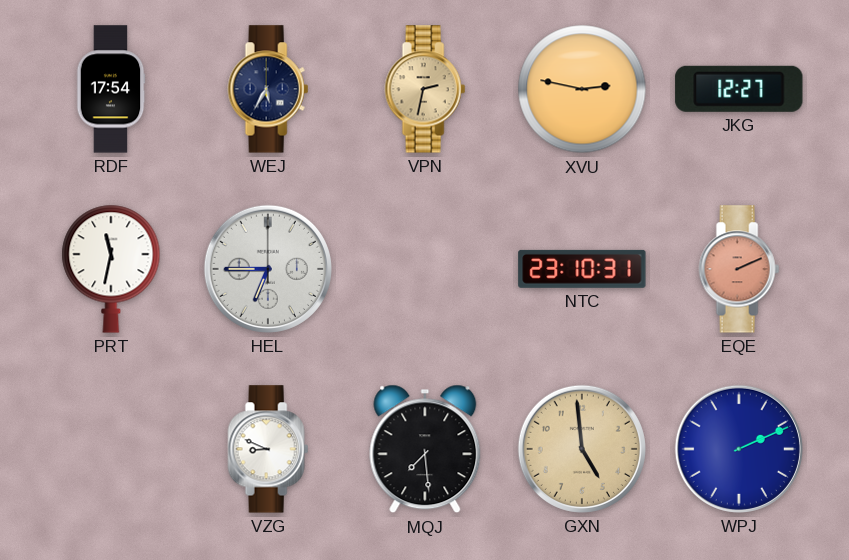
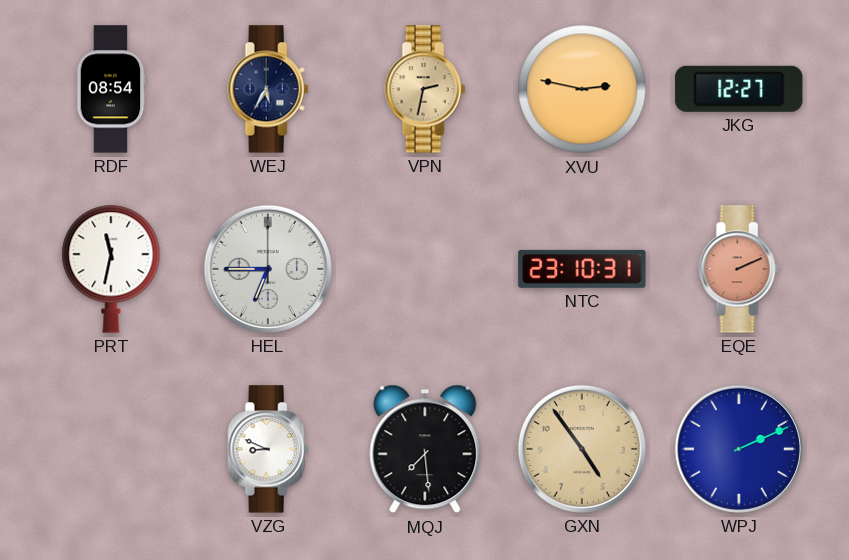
RDF: 17:54 -> 08:54 (111, 89)
GXN: 4:59 -> 4:54 (582, 449)
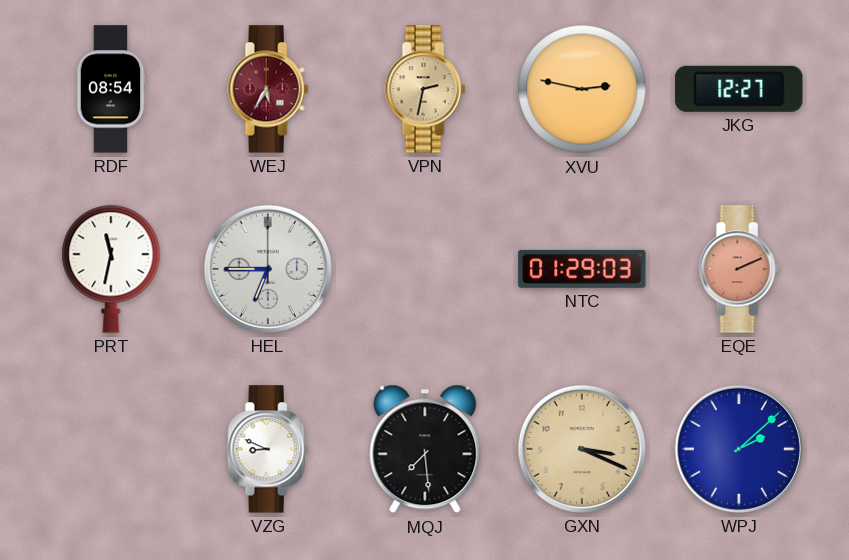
WEJ dial: navy -> burgundy (268, 89)
NTC: 23:10 -> 01:29 (582, 269)
GXN: 4:54 -> 3:19 (582, 449)
WPJ: 2:11 -> 2:08 (739, 449)
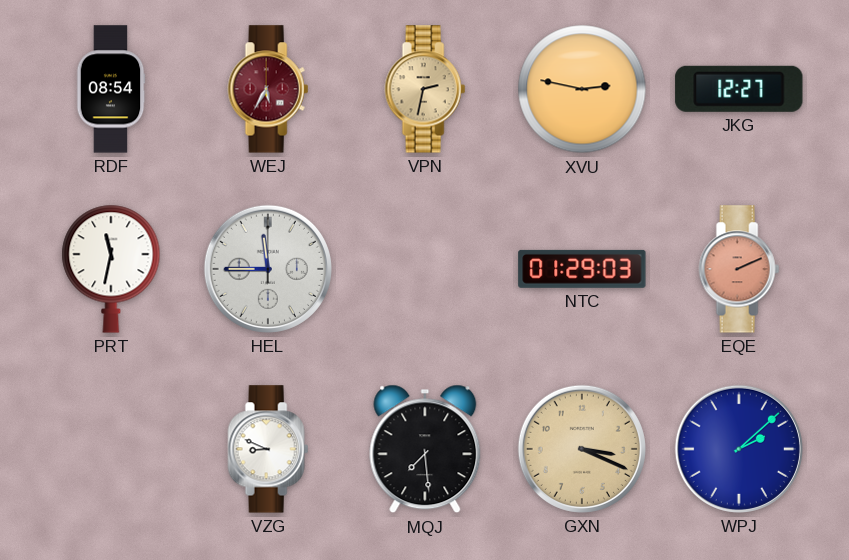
HEL: 6:45 -> 11:45 (268, 269)
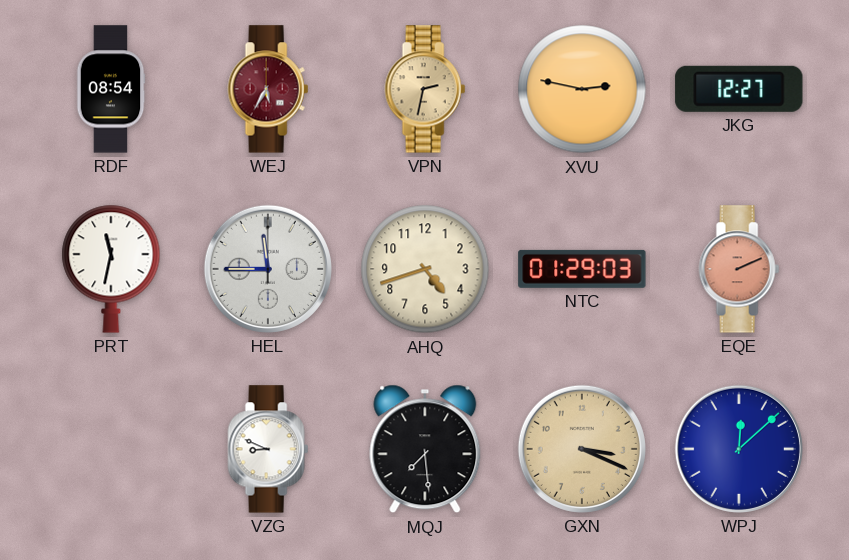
AHQ: none -> 4:42 (425, 269)
WPJ: 2:08 -> 12:08 (739, 449)
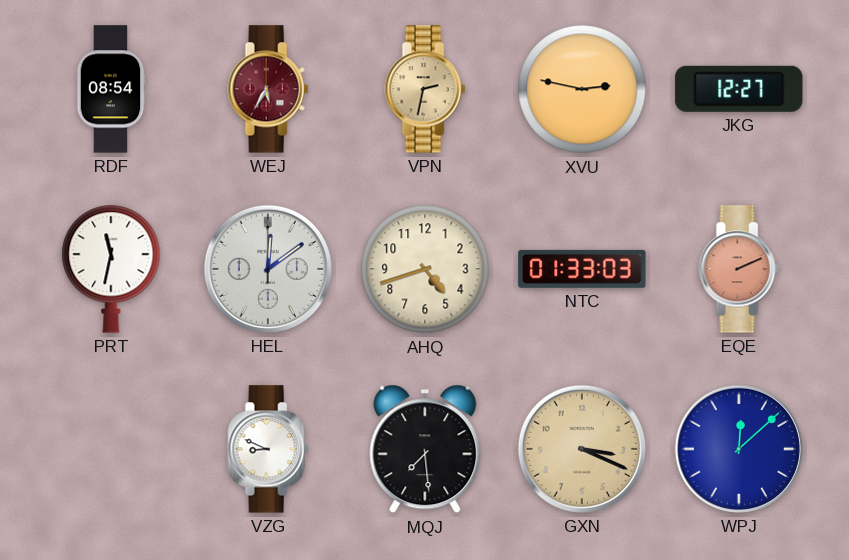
HEL: 11:45 -> 12:09 (268, 269)
NTC: 01:29 -> 01:33 (582, 269)
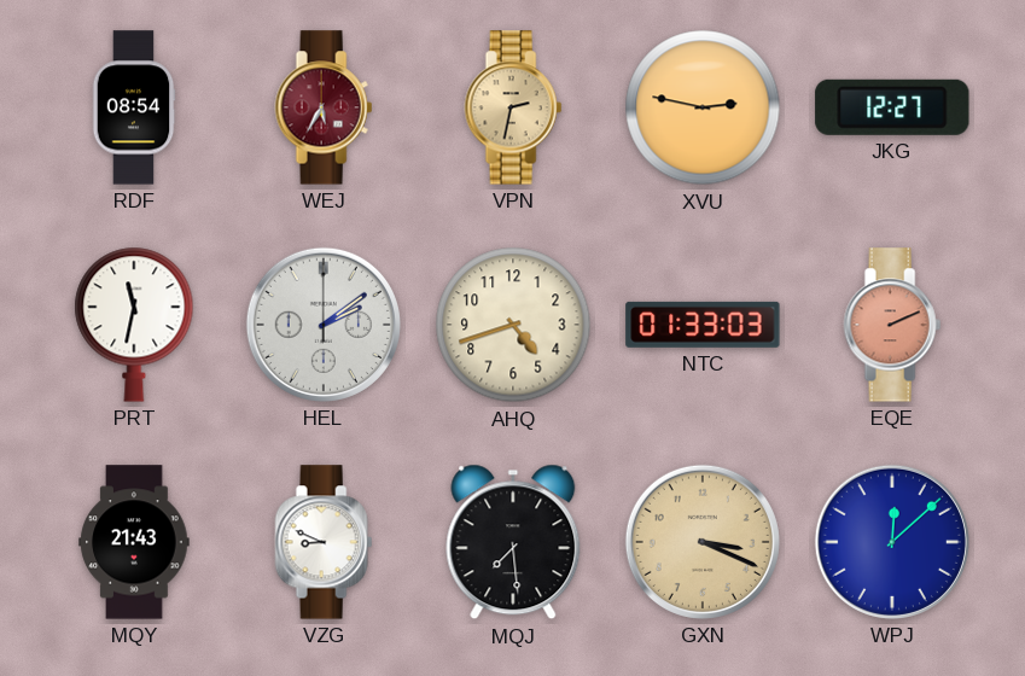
HEL: 12:09 -> 2:09 (324, 325)
MQY: none -> 21:43 (134, 542)
